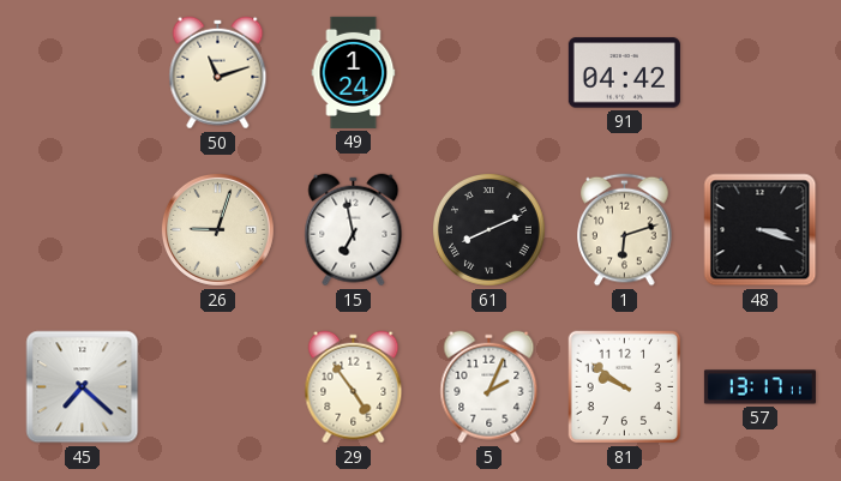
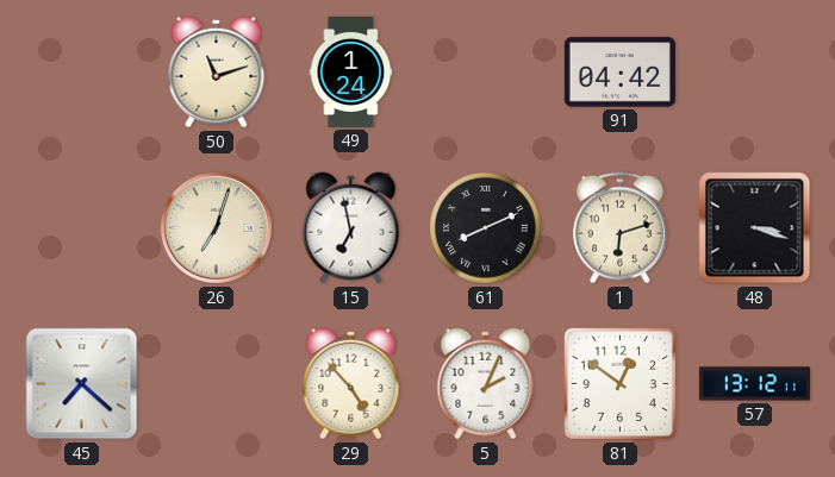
26: 9:03 -> 7:03 (216, 227)
29: 4:54 -> 4:53 (351, 384)
81: 9:51 -> 12:51 (621, 384)
57: 13:17 -> 13:12 (754, 384)
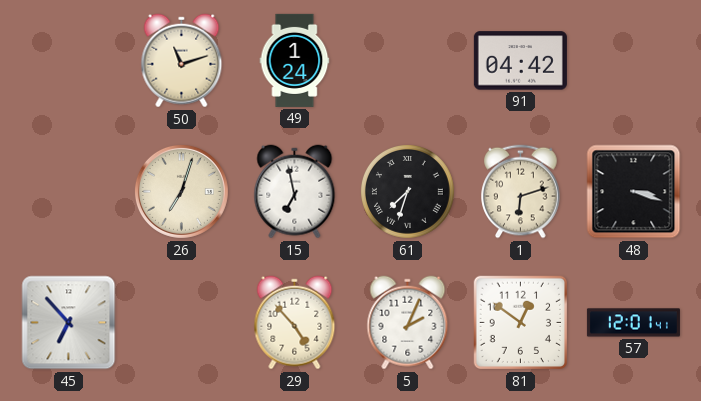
61: 8:11 -> 7:33 (407, 191)
45: 7:22 -> 6:53 (69, 323)
57: 13:12 -> 12:01 (633, 323)
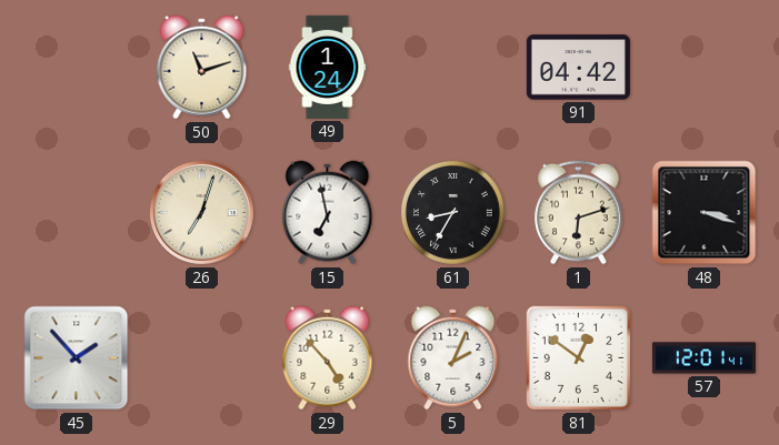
61: 7:33 -> 8:35 (452, 212)
45: 6:53 -> 1:53 (77, 358)
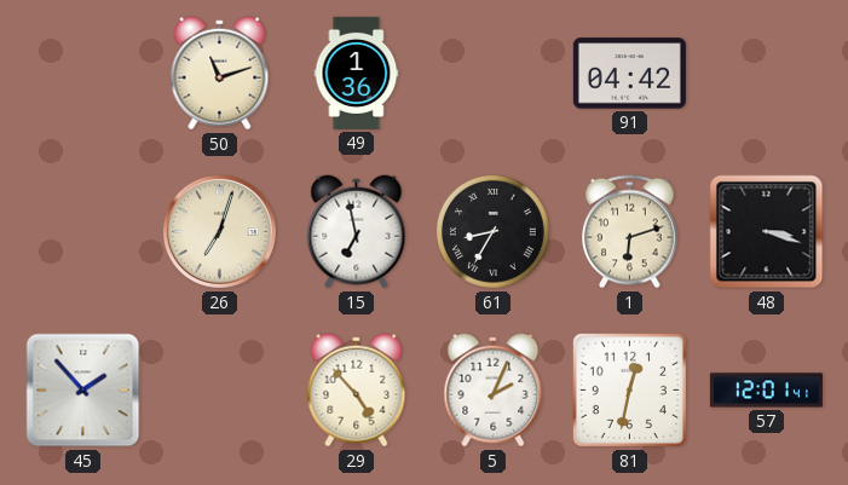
49: 1:24 -> 1:36 (357, 73)
81: 12:51 -> 12:32 (630, 391)
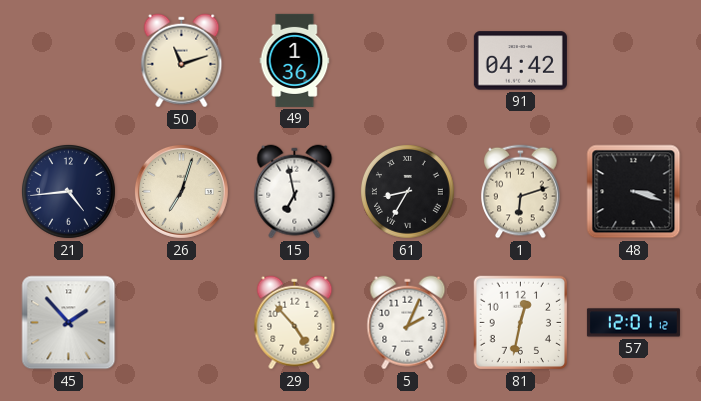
21: none -> 4:44 (68, 191)
57: 12:01:41 -> 12:01:12 (633, 323)
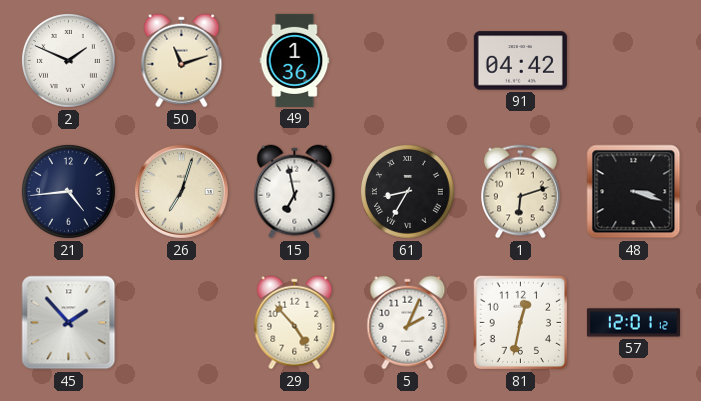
2: none -> 1:49 (68, 60)
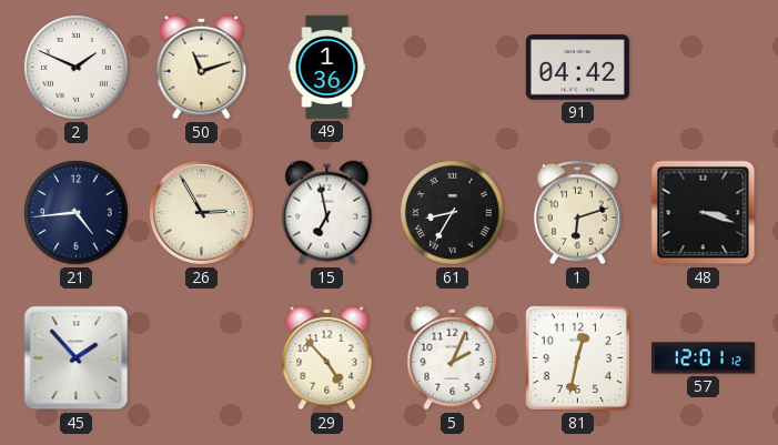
26: 7:03 -> 2:55 (201, 212)
